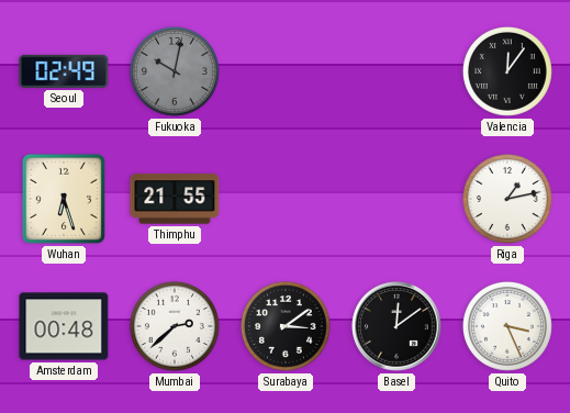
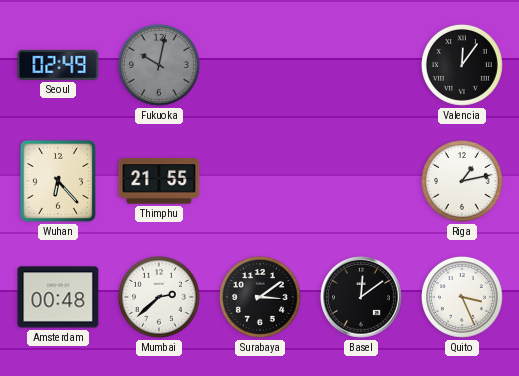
Wuhan: 6:27 -> 6:23 (58, 181)
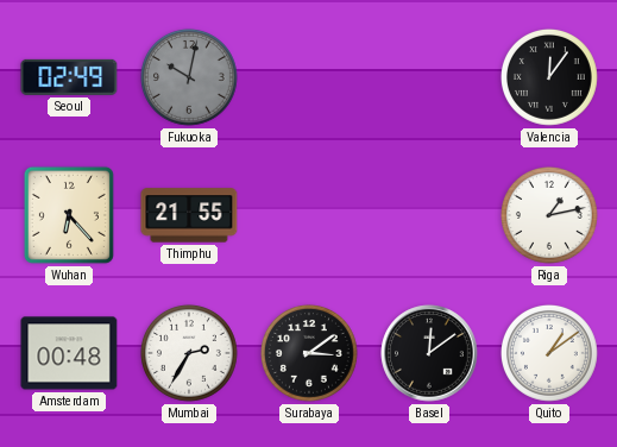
Mumbai: 2:38 -> 2:35 (189, 353)
Quito: 3:26 -> 1:09 (549, 353)
